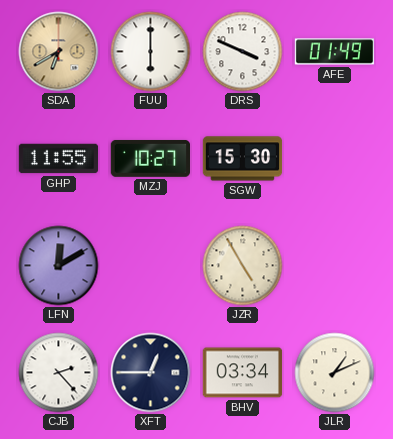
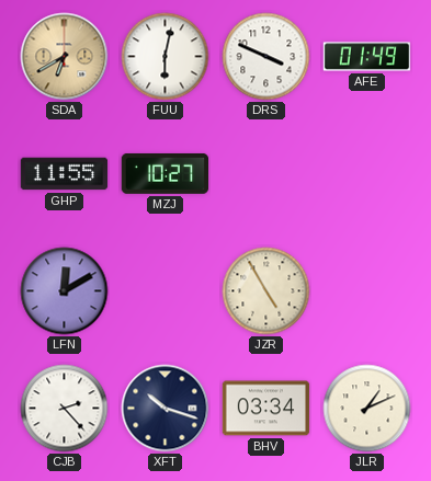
FUU: 6:00 -> 6:02 (166, 57)
SGW: 15:30 -> none (243, 159)
XFT: 12:45 -> 10:18 (166, 409)
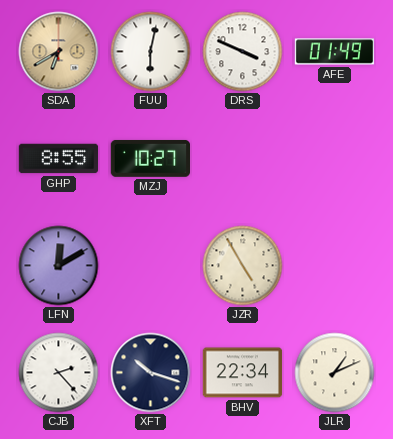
GHP: 11:55 -> 8:55 (59, 159)
BHV: 03:34 -> 22:34 (243, 373)
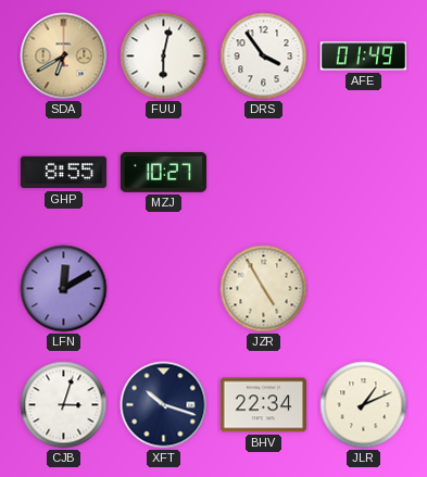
DRS: 3:49 -> 3:54 (264, 57)
CJB: 2:23 -> 3:03 (64, 405)
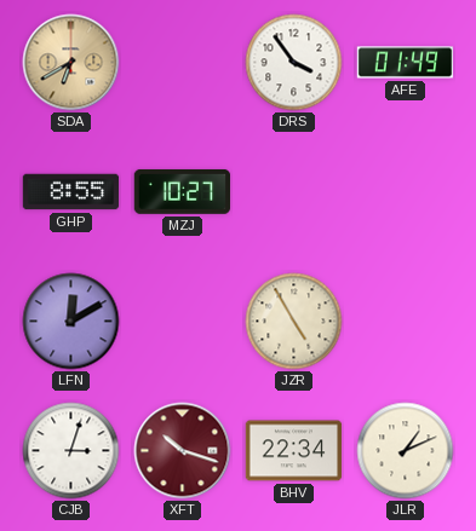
FUU: 6:02 -> none (164, 57)
XFT dial: navy -> burgundy (183, 451)
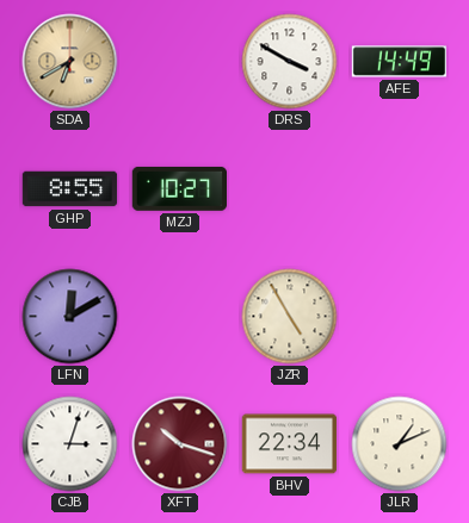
DRS: 3:54 -> 3:50 (290, 62)
AFE: 01:49 -> 14:49 (400, 62)
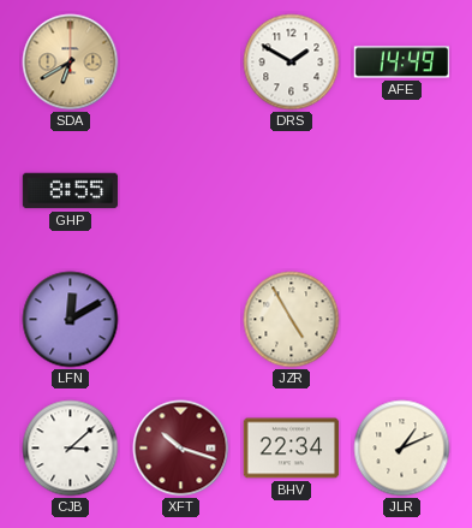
DRS: 3:50 -> 1:50 (292, 63)
MZJ: 10:27 -> none (179, 188)
CJB: 3:03 -> 3:08 (71, 449)
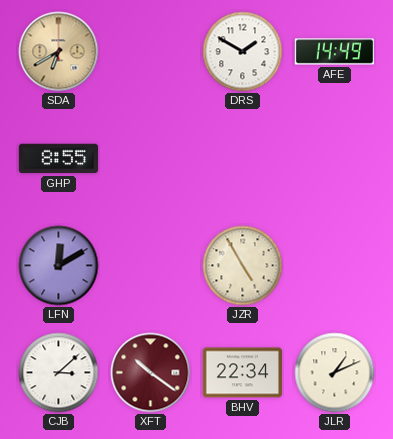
XFT: 10:18 -> 10:21 (151, 373)
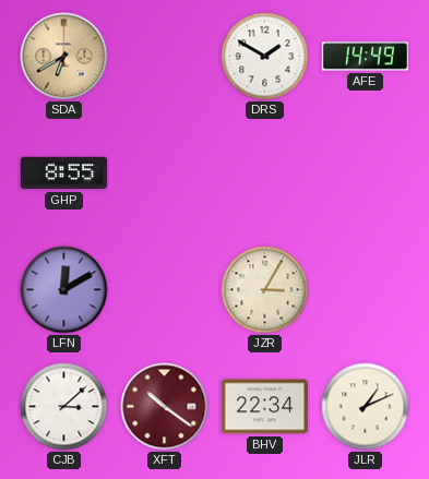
JZR: 4:55 -> 3:05 (265, 290)
